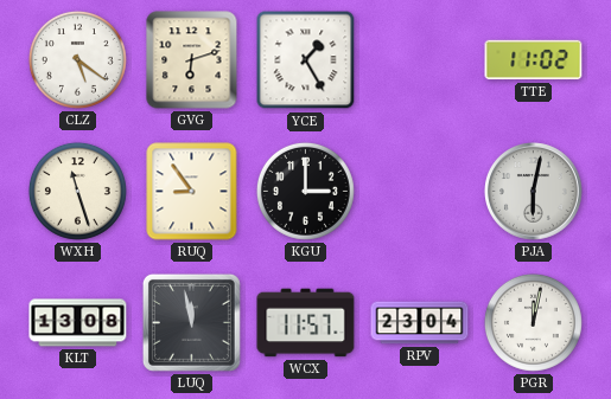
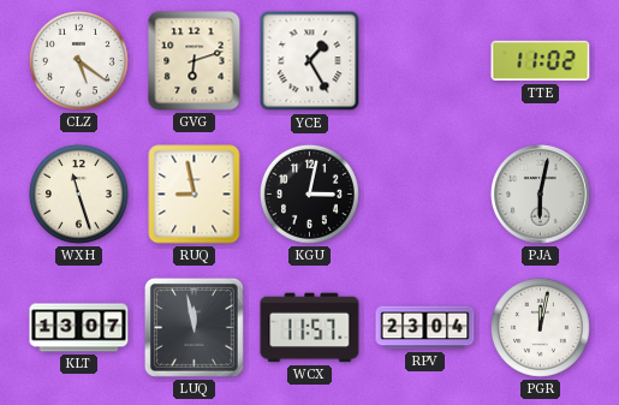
RUQ: 8:54 -> 8:58 (195, 195)
KGU: 3:00 -> 3:02 (309, 193)
KLT: 13:08 -> 13:07 (79, 328)
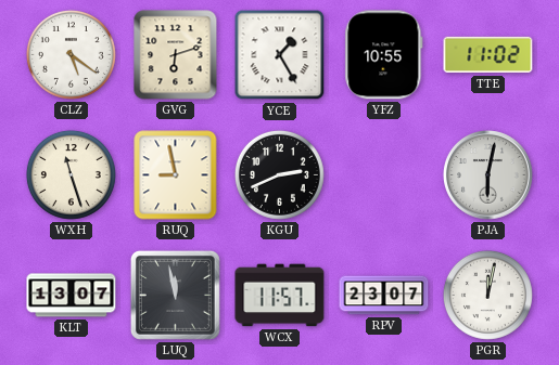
YFZ: none -> 10:55 (384, 55)
KGU: 3:02 -> 2:41 (279, 174)
RPV: 23:04 -> 23:07 (384, 296)
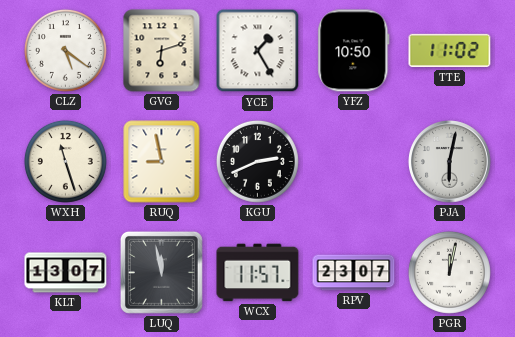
YFZ: 10:55 -> 10:50 (354, 51)
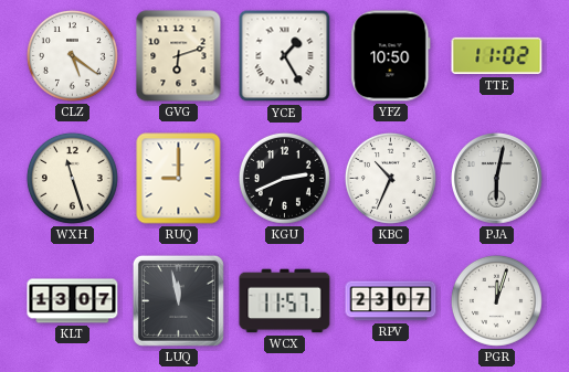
RUQ: 8:58 -> 9:00 (179, 179)
KBC: none -> 10:34 (390, 178)
PGR: 12:02 -> 12:03 (496, 300)
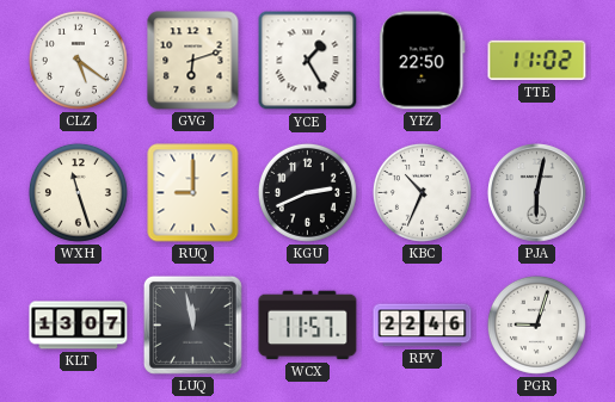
YFZ: 10:50 -> 22:50 (423, 61)
RPV: 23:07 -> 22:46 (423, 326)
PGR: 12:03 -> 9:03 (536, 324)
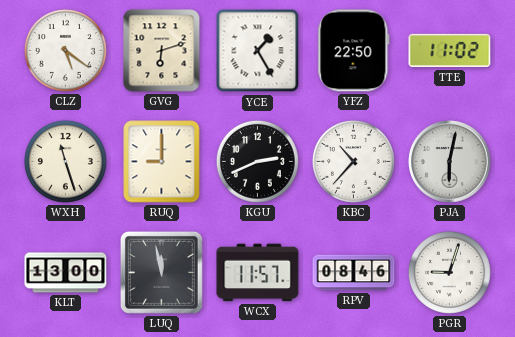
KBC: 10:34 -> 10:37 (353, 161)
KLT: 13:07 -> 13:00 (66, 273)
RPV: 22:46 -> 08:46 (354, 273)
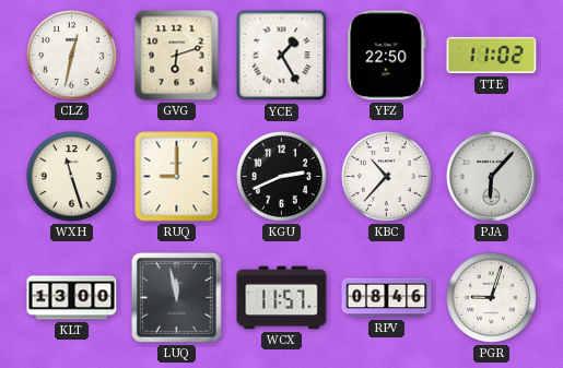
CLZ: 5:21 -> 12:32 (71, 55)
PJA: 6:02 -> 6:07 (492, 177)
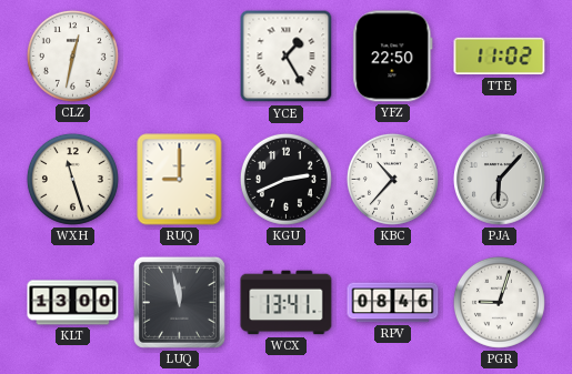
GVG: 6:12 -> none (177, 56)
WCX: 11:57 -> 13:41 (287, 303)
